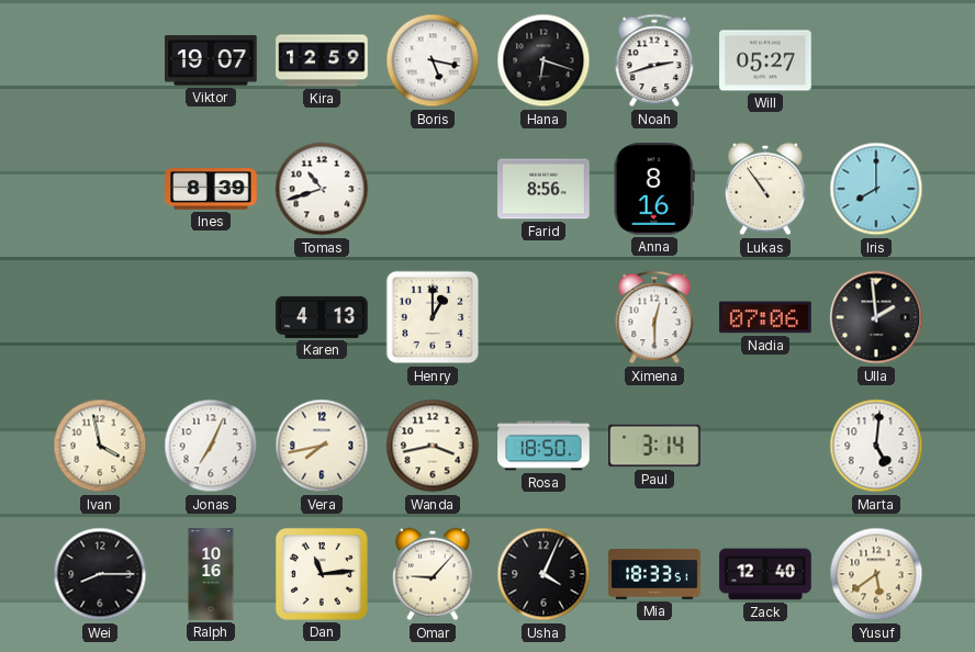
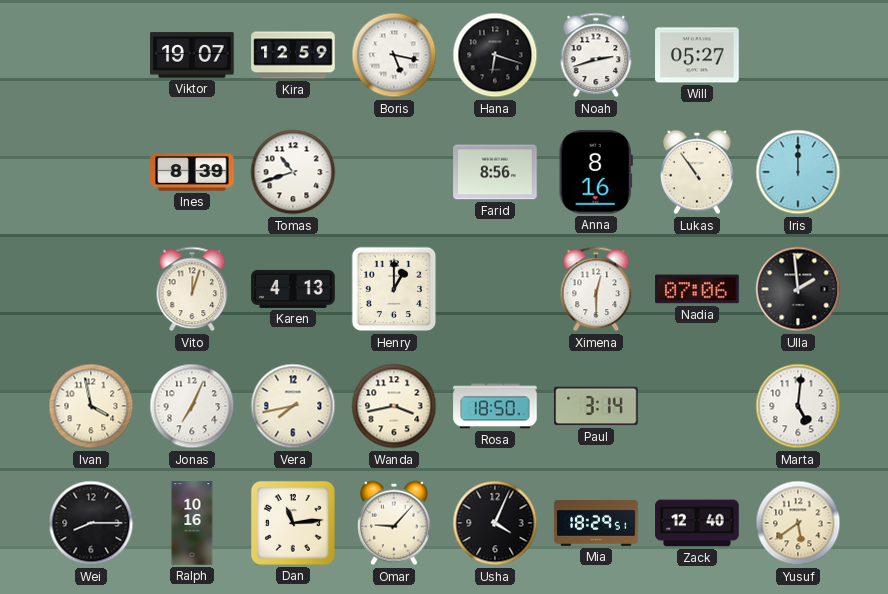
Iris: 8:00 -> 12:00 (798, 172)
Vito: none -> 12:03 (192, 289)
Mia: 18:33 -> 18:29 (596, 524)
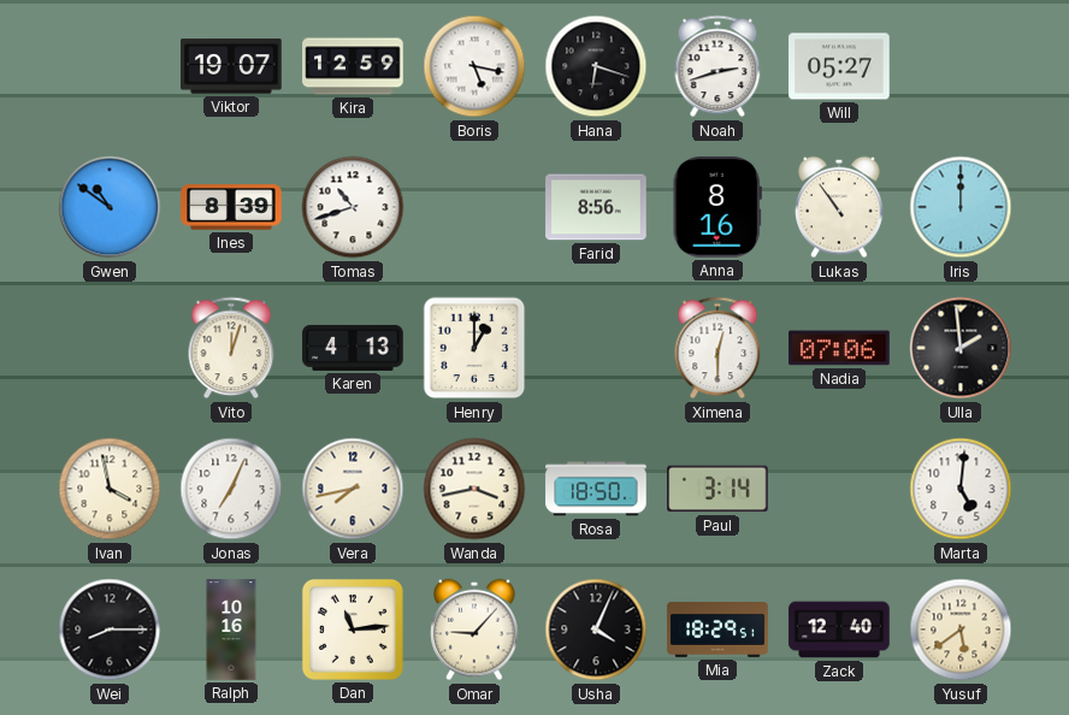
Gwen: none -> 10:51 (110, 207)
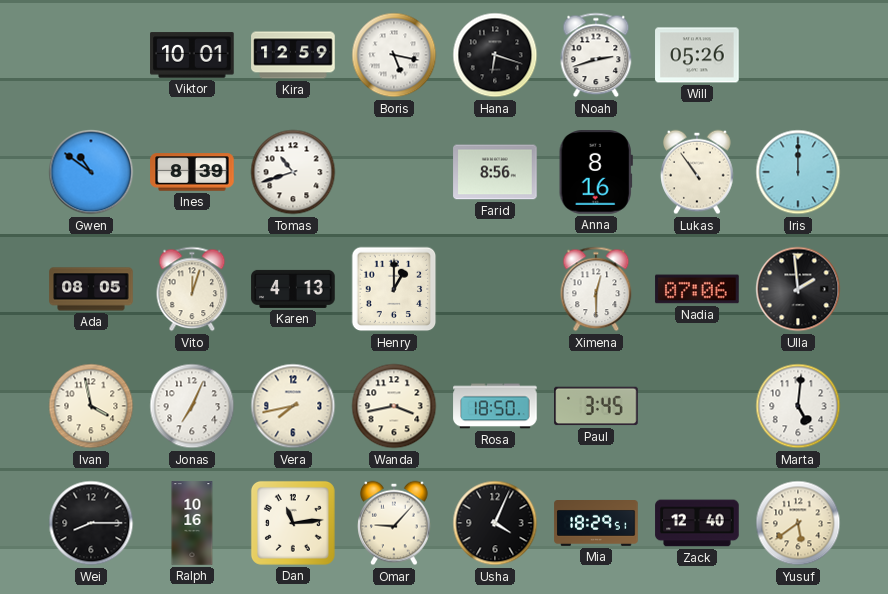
Viktor: 19:07 -> 10:01 (192, 55)
Will: 05:27 -> 05:26 (697, 55)
Ada: none -> 08:05 (91, 289)
Paul: 3:14 -> 3:45 (596, 406)
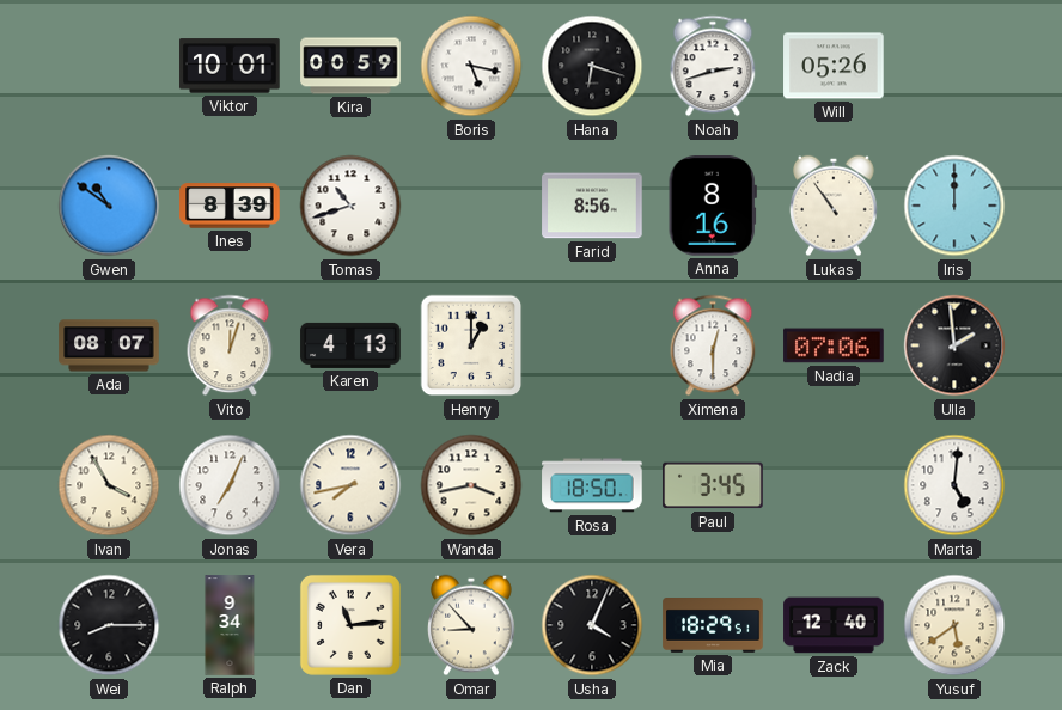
Kira: 12:59 -> 00:59 (350, 66)
Ada: 08:05 -> 08:07 (109, 345)
Ivan: 3:58 -> 3:55 (109, 485)
Ralph: 10:16 -> 9:34 (230, 625)
Omar: 9:07 -> 8:53 (471, 625)
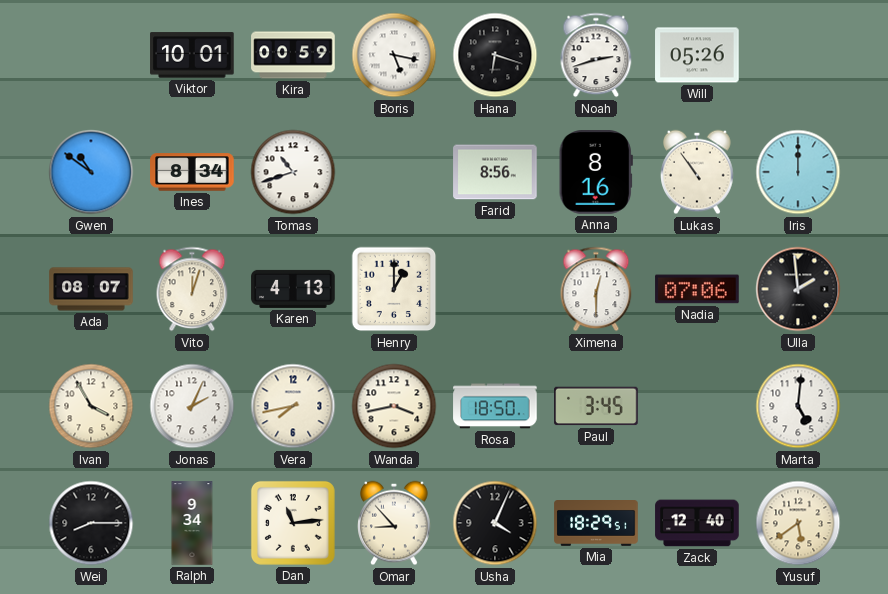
Ines: 8:39 -> 8:34 (192, 172)
Jonas: 7:04 -> 2:04 (192, 406)
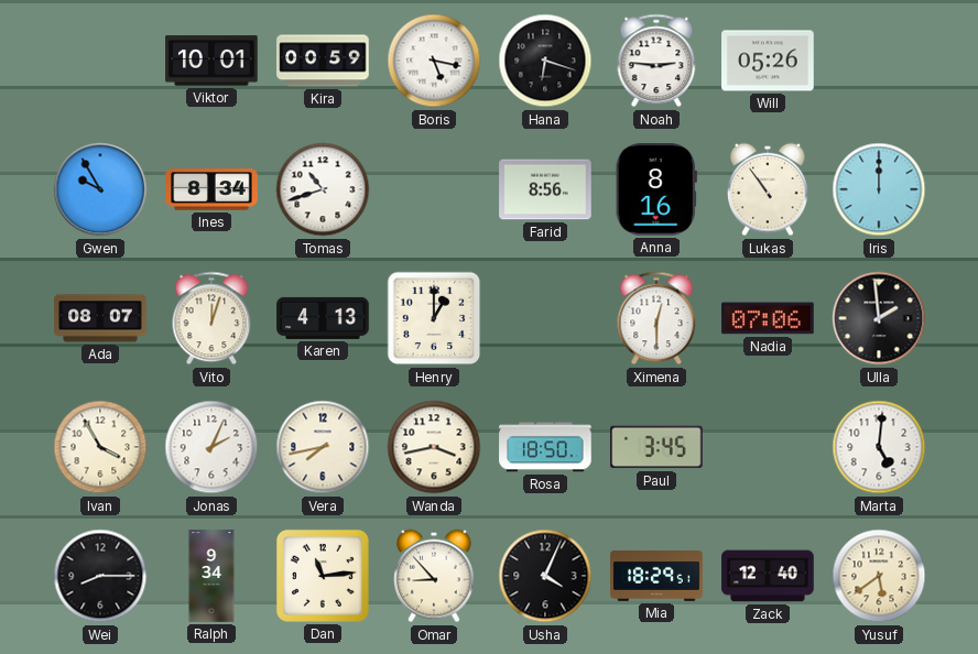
Noah: 2:42 -> 2:46 (656, 61)
Gwen: 10:51 -> 9:55 (100, 189)
